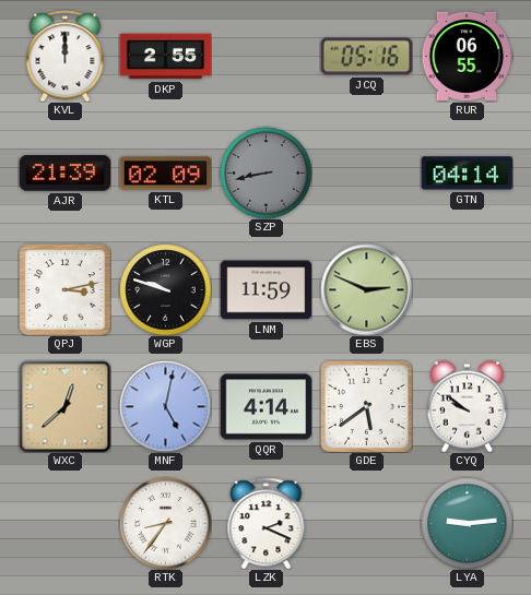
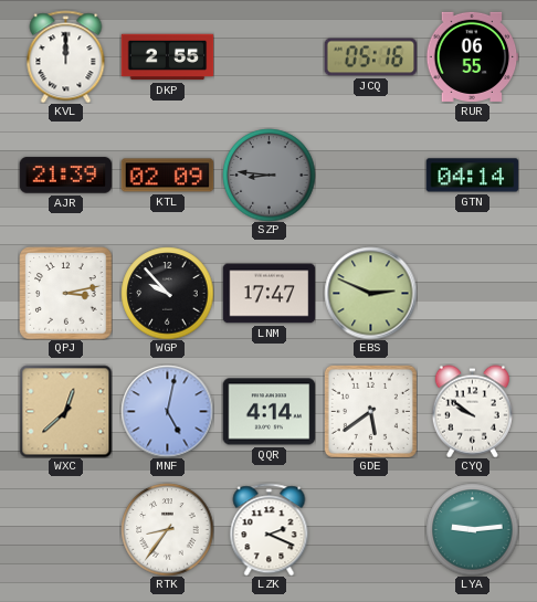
SZP: 8:43 -> 8:46 (268, 175)
WGP: 9:48 -> 9:53 (167, 293)
LNM: 11:59 -> 17:47 (268, 294)
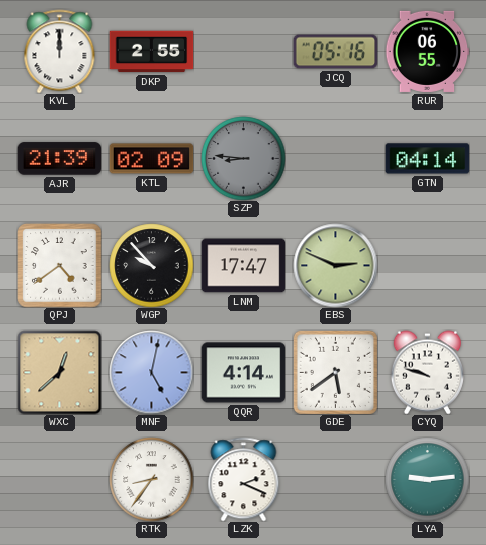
QPJ: 3:13 -> 4:39 (59, 265)
CYQ: 9:51 -> 9:48 (427, 372)
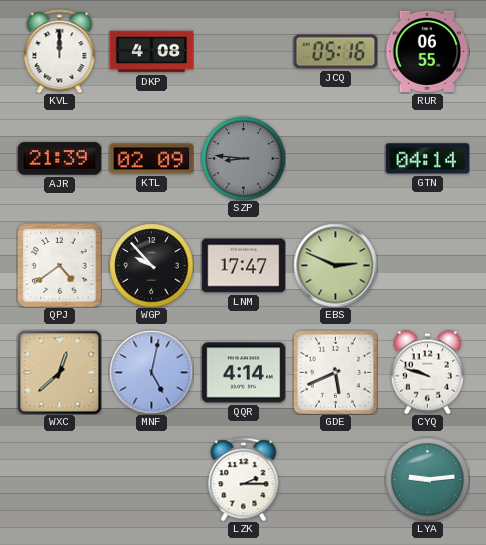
DKP: 2:55 -> 4:08 (151, 52)
GDE: 5:39 -> 5:41 (335, 372)
RTK: 8:36 -> none (151, 479)
LZK: 2:19 -> 2:15 (244, 479)
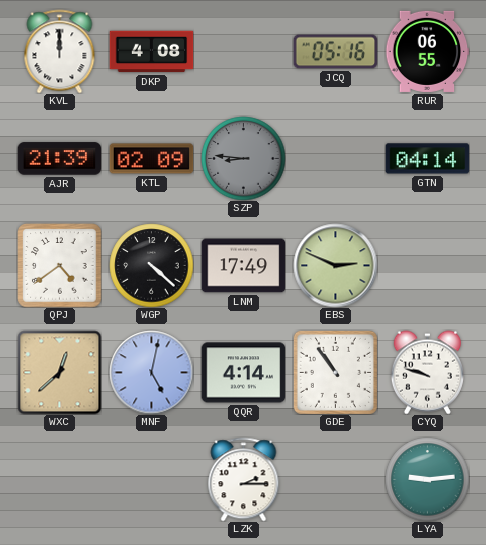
WGP: 9:53 -> 4:22 (151, 265)
LNM: 17:47 -> 17:49 (243, 266)
GDE: 5:41 -> 10:54 (335, 372)
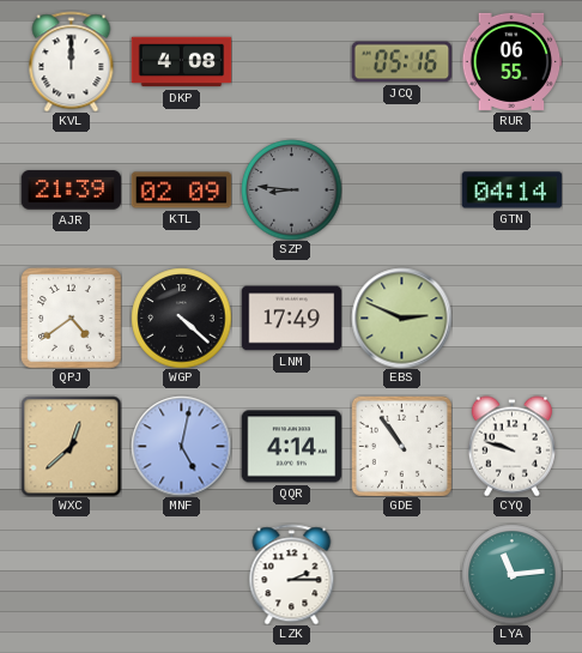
LYA: 9:14 -> 11:14 (511, 574)
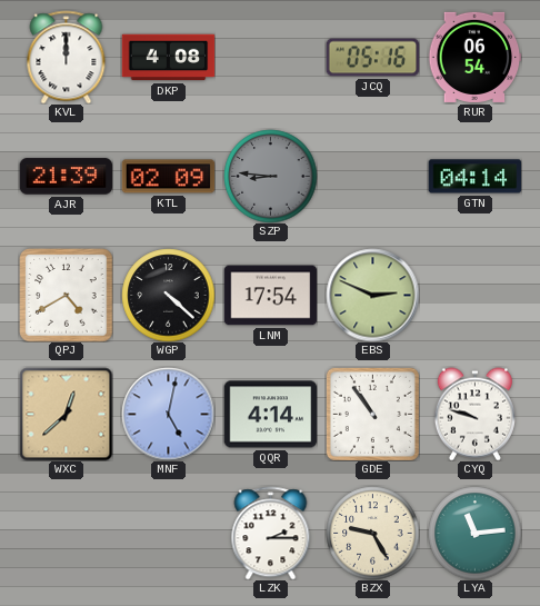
RUR: 06:55 -> 06:54 (474, 57)
QPJ: 4:39 -> 4:40 (66, 295)
LNM: 17:49 -> 17:54 (270, 296)
BZX: none -> 9:25 (372, 533)
